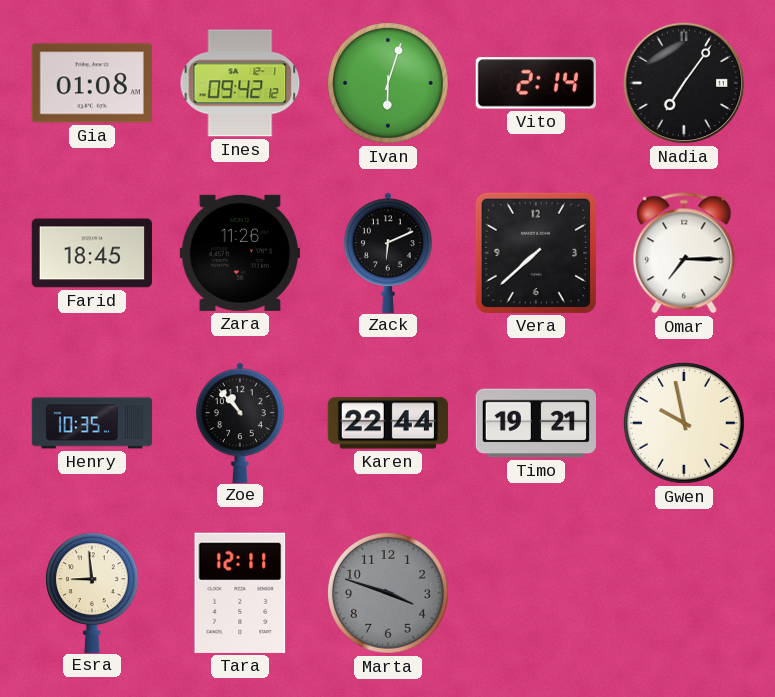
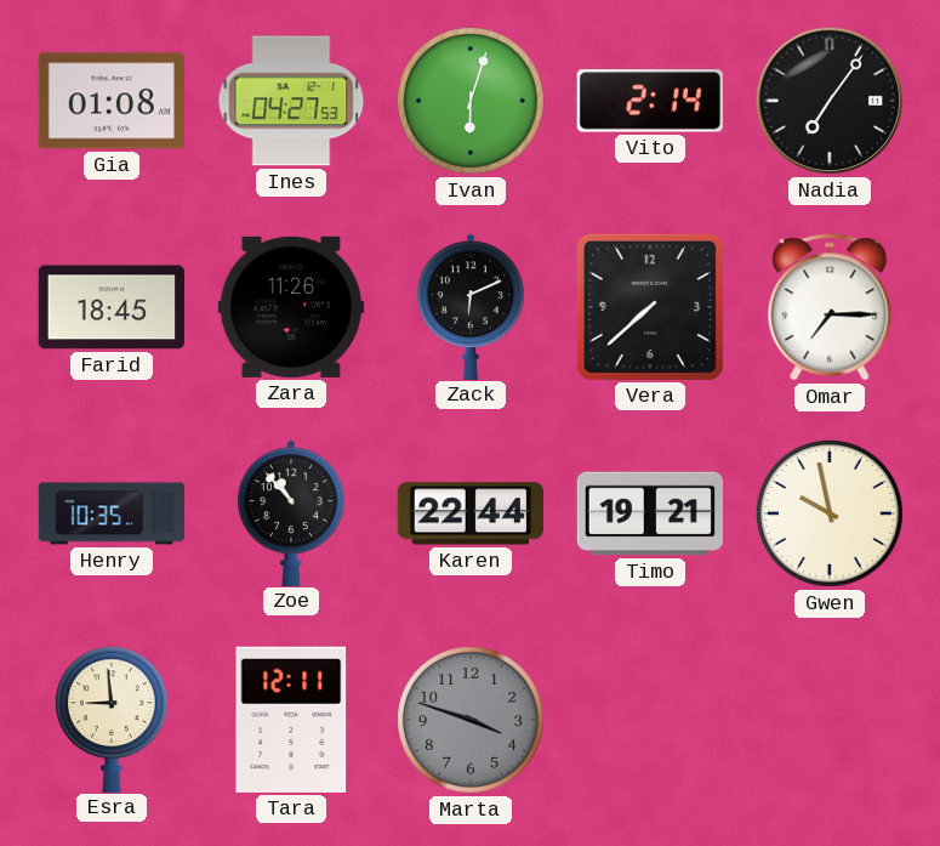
Ines: 09:42 -> 04:27 (291, 101)
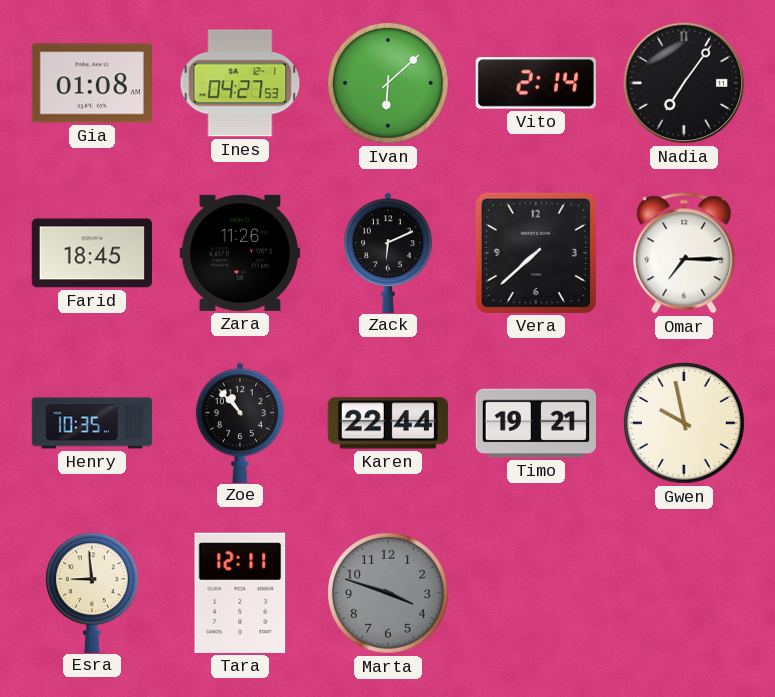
Ivan: 6:03 -> 6:08 (388, 83)
